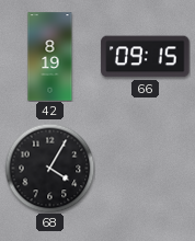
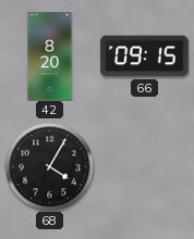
42: 8:19 -> 8:20 (50, 56)
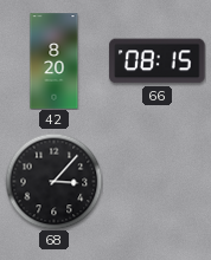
66: 09:15 -> 08:15 (158, 61)
68: 4:05 -> 3:07 (53, 181)
